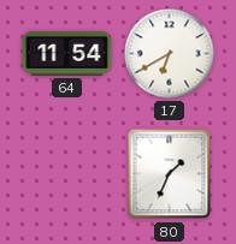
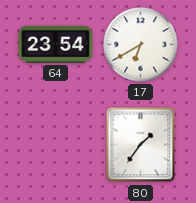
64: 11:54 -> 23:54 (56, 44)
80: 1:34 -> 1:36 (141, 145)
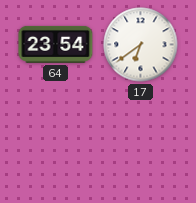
17: 6:40 -> 6:39 (141, 45)
80: 1:36 -> none (141, 145)
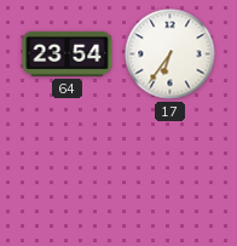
17: 6:39 -> 6:36 (170, 55)
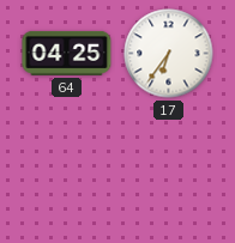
64: 23:54 -> 04:25 (67, 53)
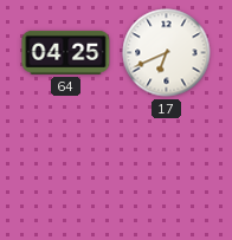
17: 6:36 -> 6:41 (167, 53)
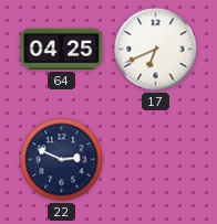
22: none -> 2:49 (62, 160)
